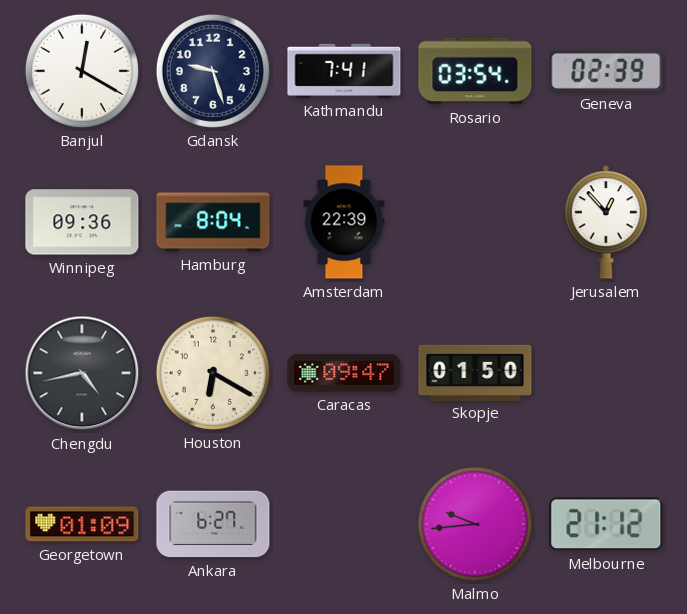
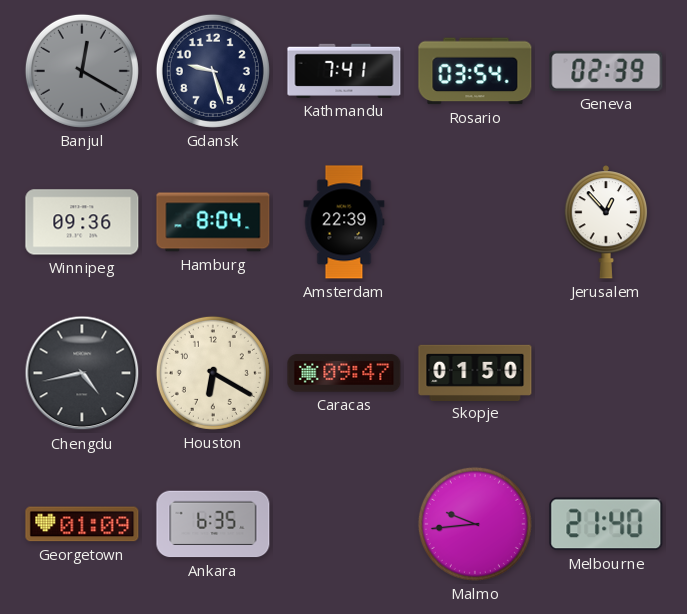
Banjul dial: white -> grey (82, 71)
Ankara: 6:27 -> 6:35 (213, 524)
Melbourne: 21:12 -> 21:40 (606, 524)
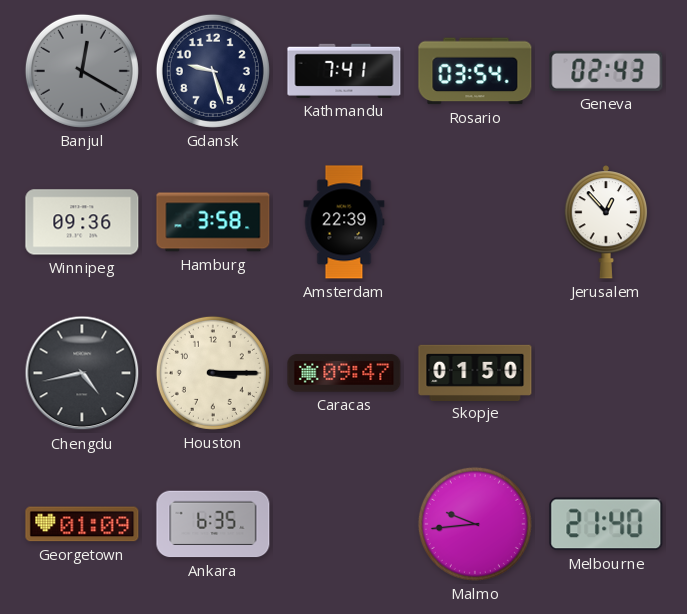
Geneva: 02:39 -> 02:43 (606, 71)
Hamburg: 8:04 -> 3:58 (213, 222)
Houston: 6:20 -> 3:15 (213, 373)
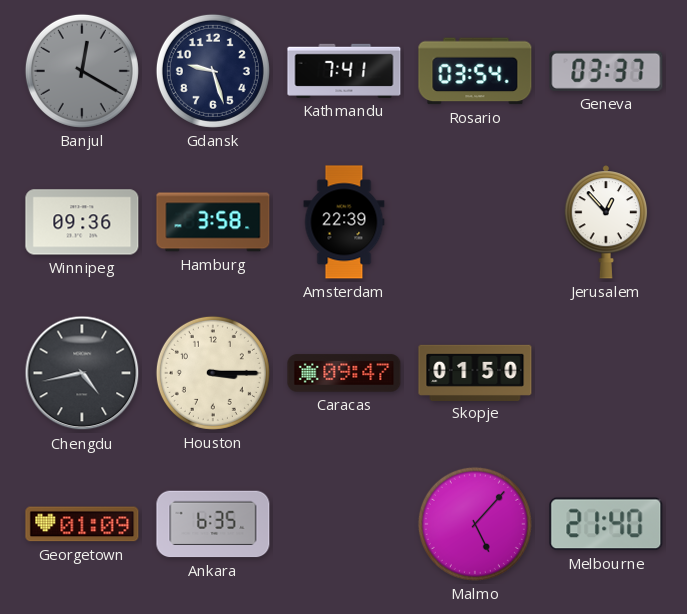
Geneva: 02:43 -> 03:37 (606, 71)
Malmo: 9:44 -> 5:07 (475, 524)
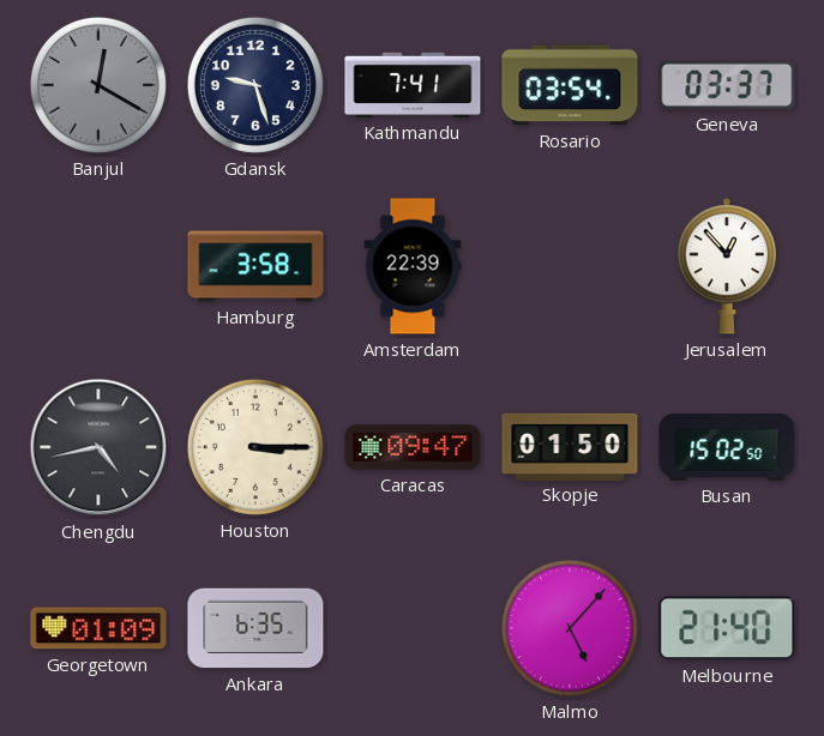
Winnipeg: 09:36 -> none (82, 222)
Busan: none -> 15:02 (727, 448)
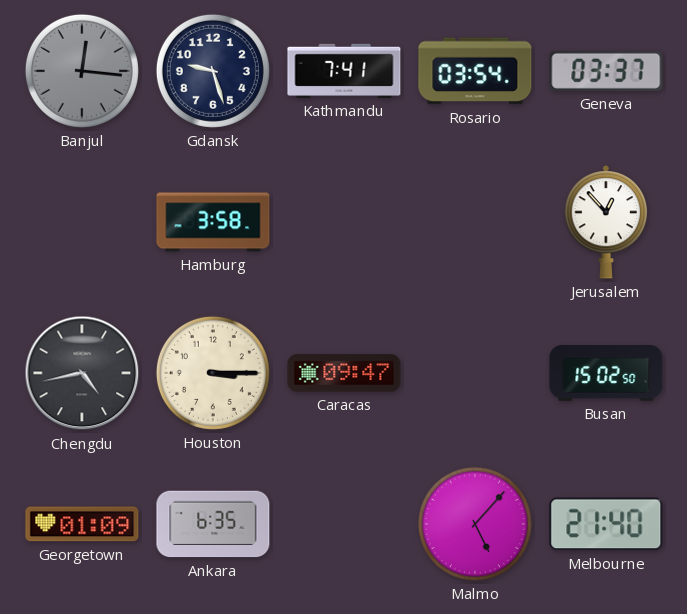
Banjul: 12:20 -> 12:16 (82, 71)
Amsterdam: 22:39 -> none (413, 266)
Skopje: 01:50 -> none (570, 446)
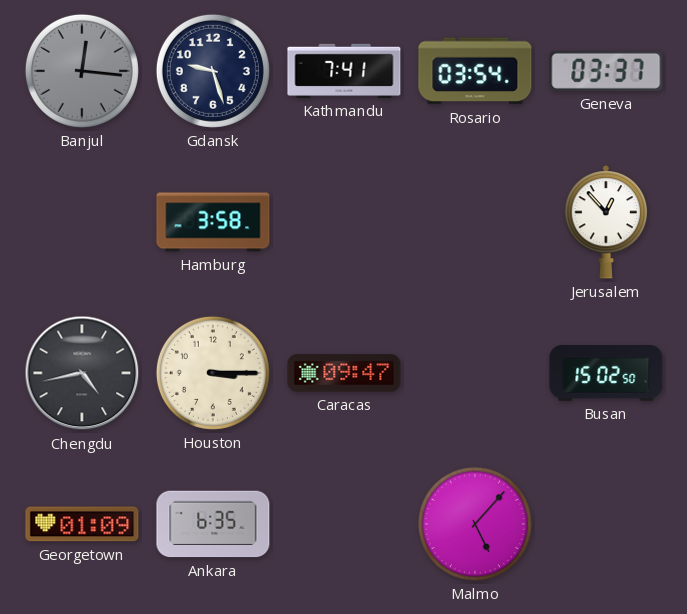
Melbourne: 21:40 -> none (606, 524)
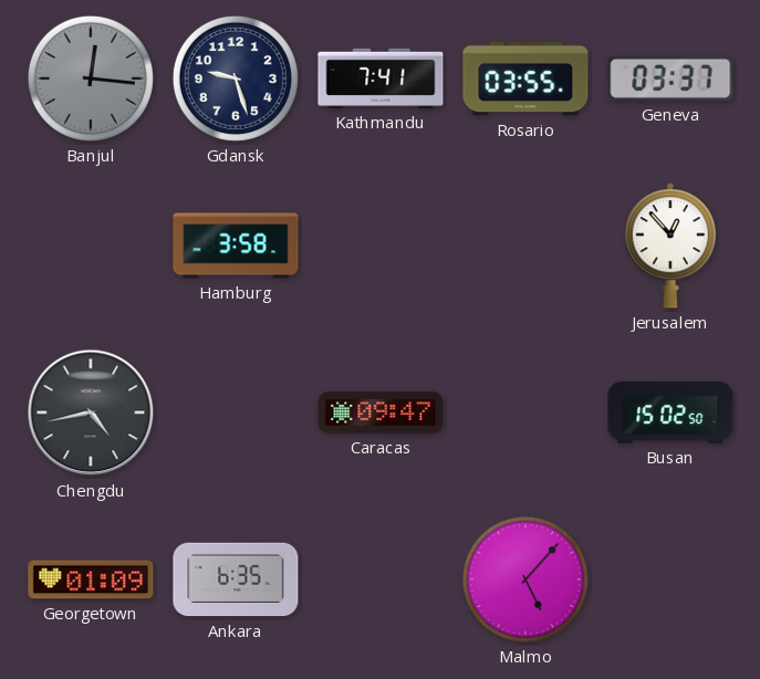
Rosario: 03:54 -> 03:55 (525, 79)
Houston: 3:15 -> none (213, 373)
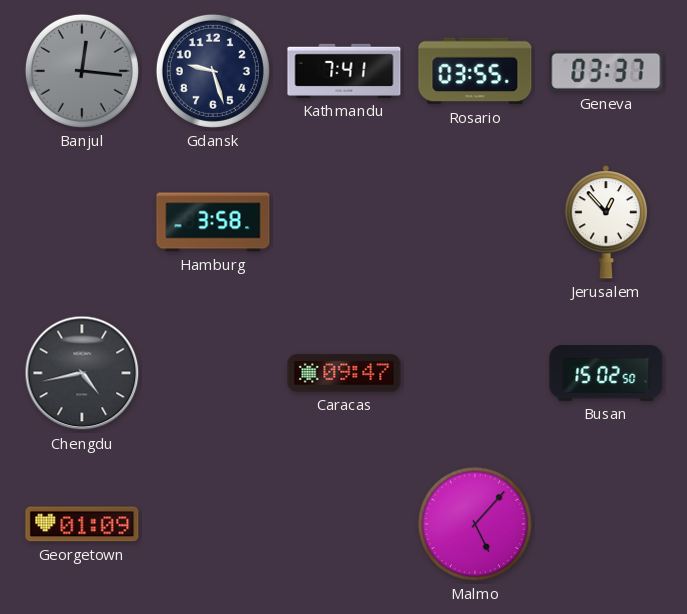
Ankara: 6:35 -> none (236, 579)
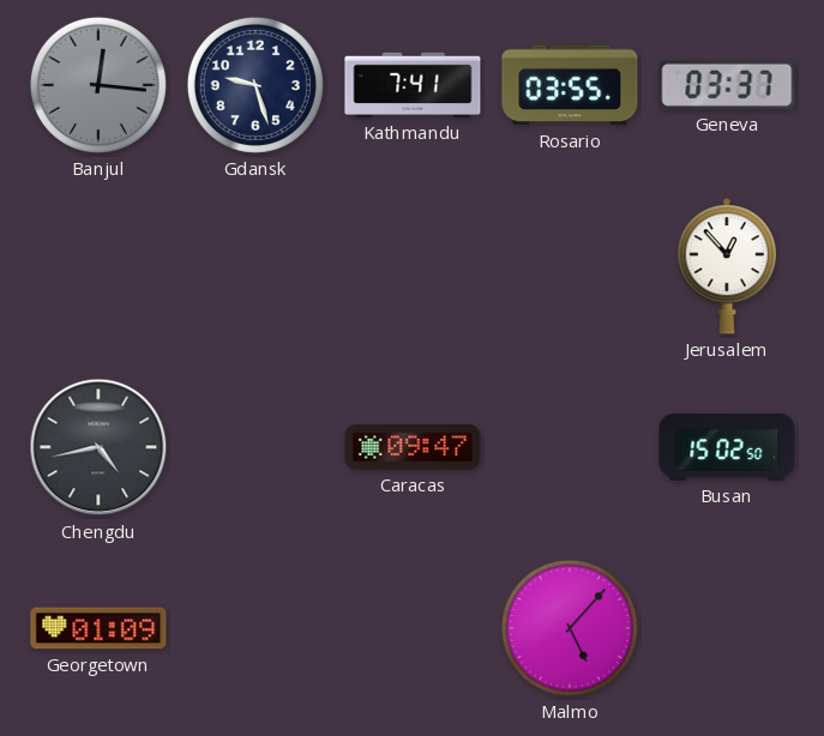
Hamburg: 3:58 -> none (213, 222)
